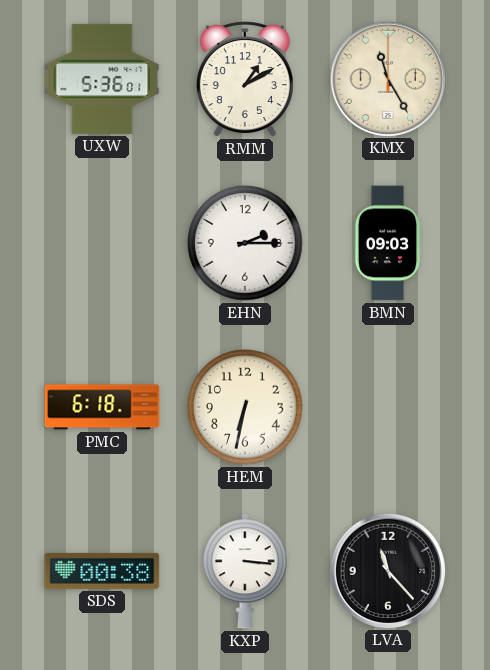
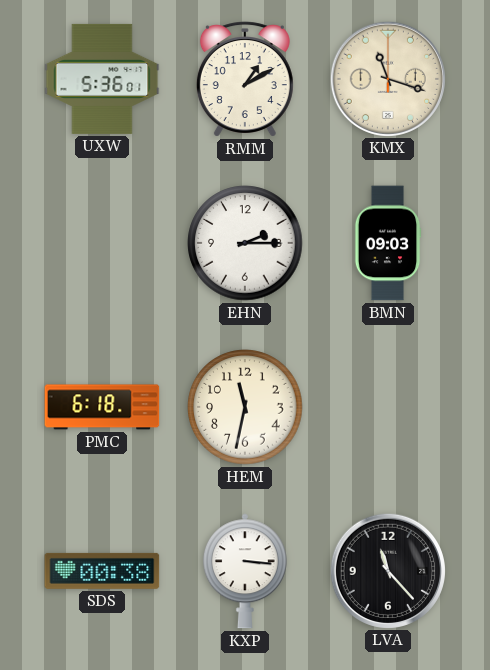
KMX: 11:25 -> 11:18 (387, 78)
HEM: 6:32 -> 11:32 (245, 407)
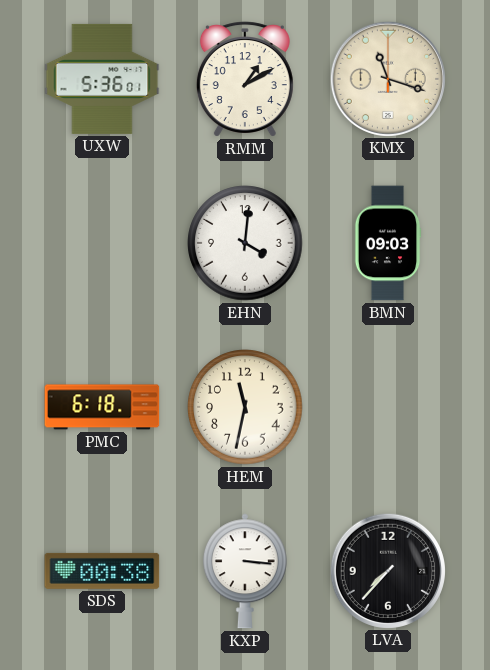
EHN: 2:15 -> 4:01 (245, 243)
LVA: 11:23 -> 7:37 (387, 570)
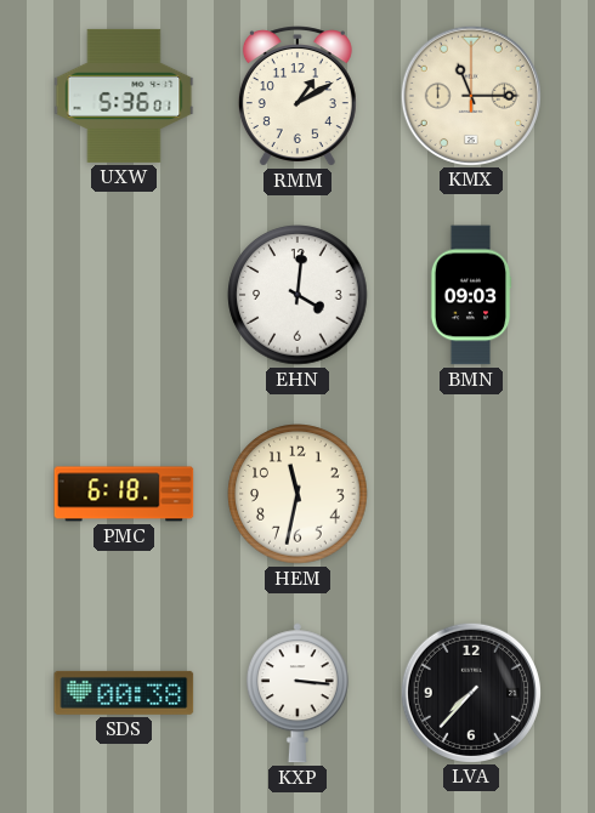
KMX: 11:18 -> 11:15 (470, 95)
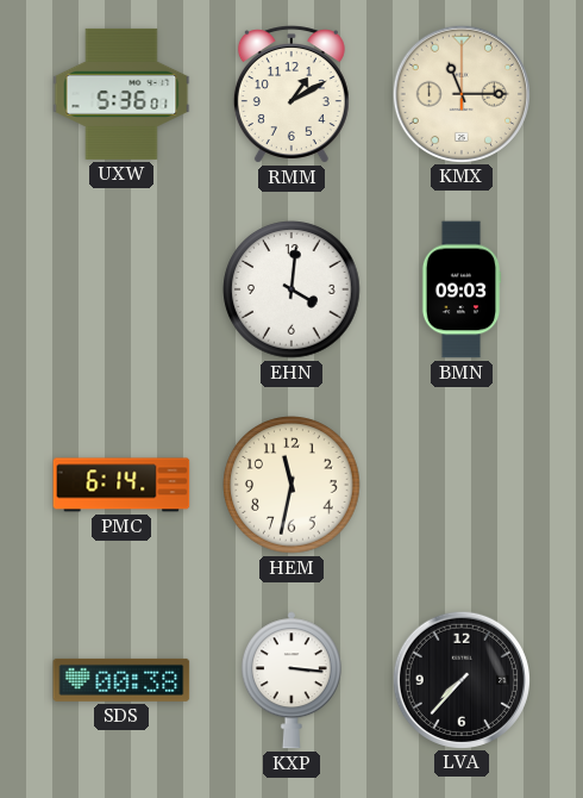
PMC: 6:18 -> 6:14 (121, 485)
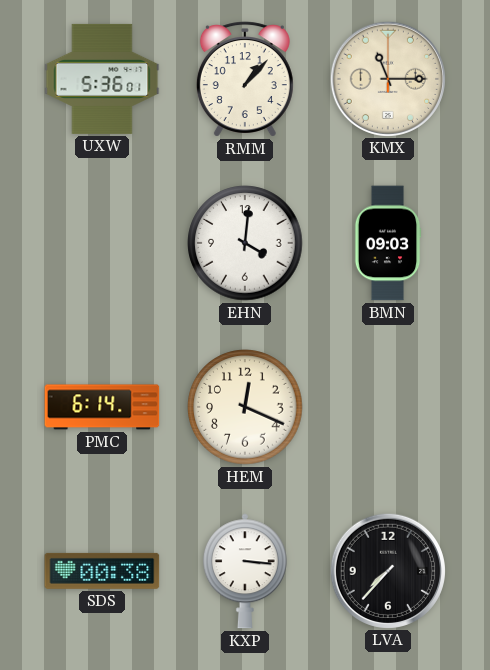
RMM: 1:10 -> 1:07 (245, 79)
HEM: 11:32 -> 12:19 (245, 407)
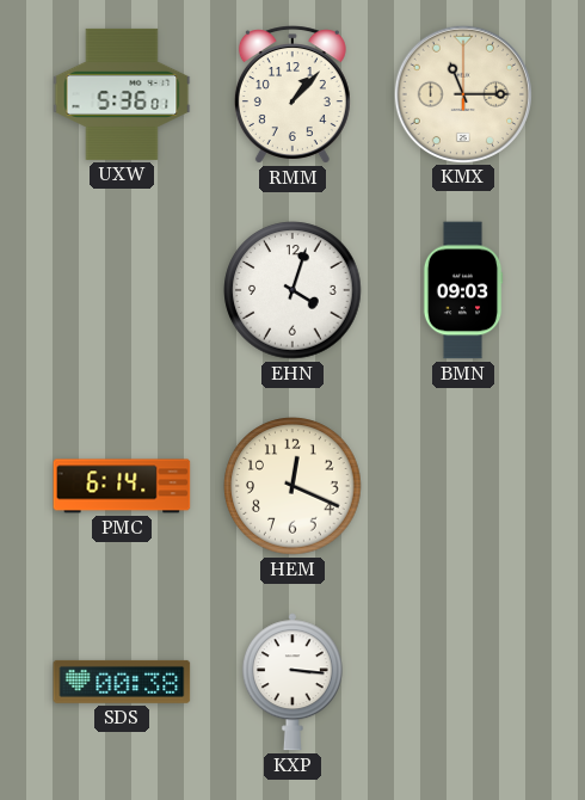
EHN: 4:01 -> 4:03 (292, 290)
LVA: 7:37 -> none (387, 570)
